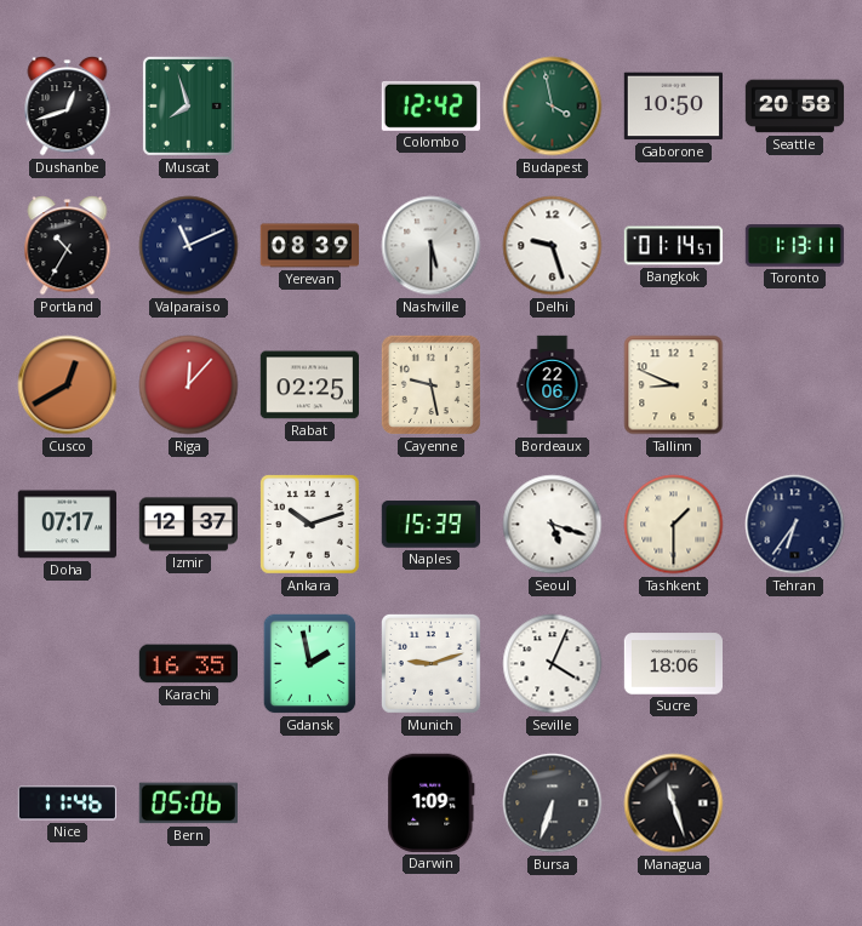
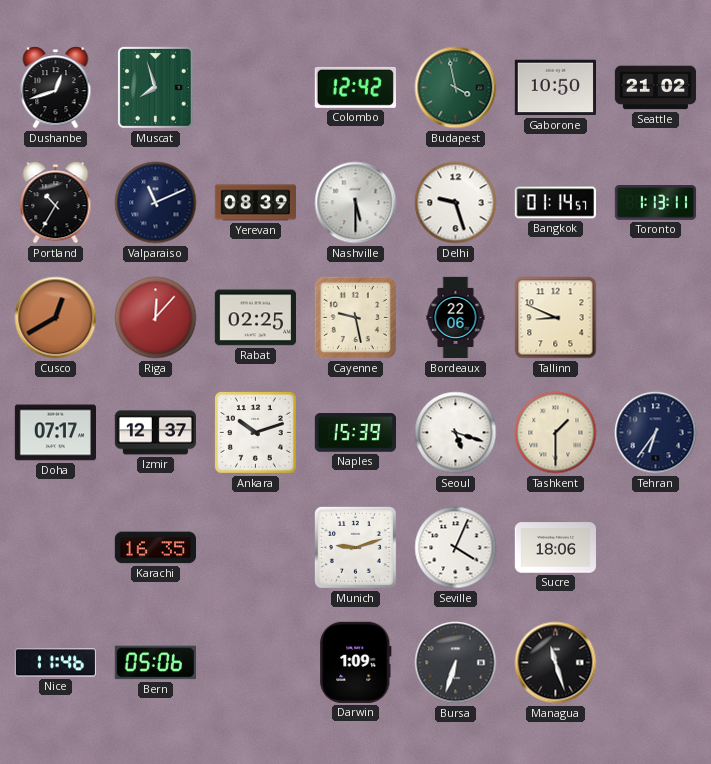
Seattle: 20:58 -> 21:02 (656, 88)
Gdansk: 1:58 -> none (310, 664)
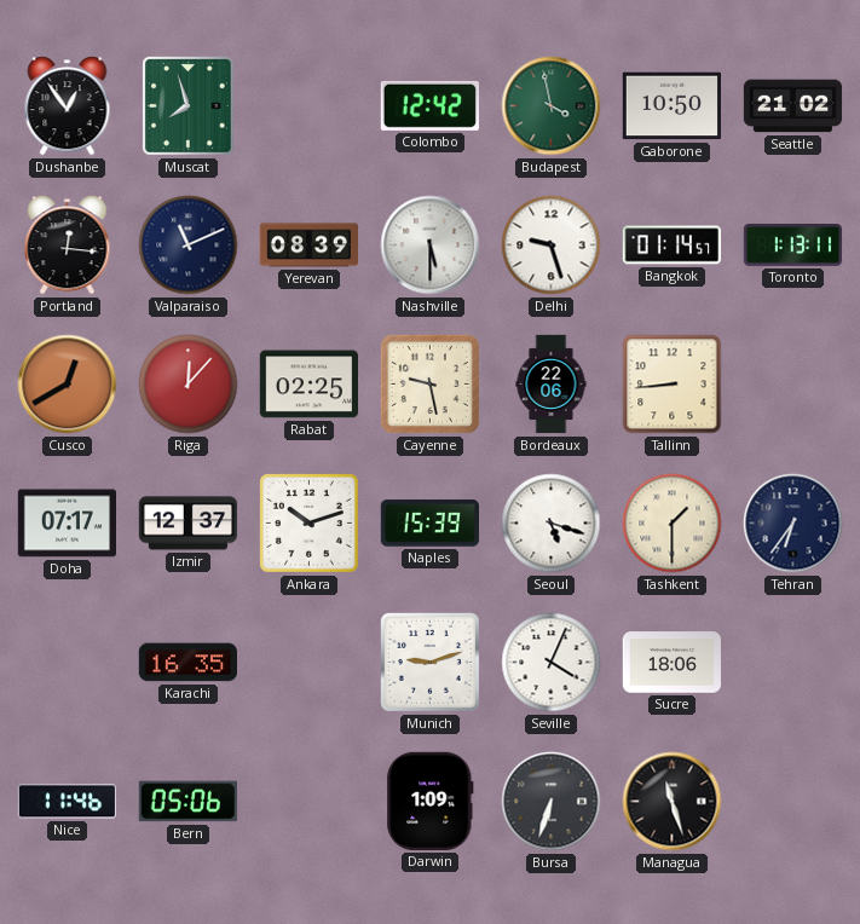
Dushanbe: 12:42 -> 12:54 (68, 106)
Portland: 10:35 -> 12:16 (68, 246)
Tallinn: 8:49 -> 8:44 (673, 385)
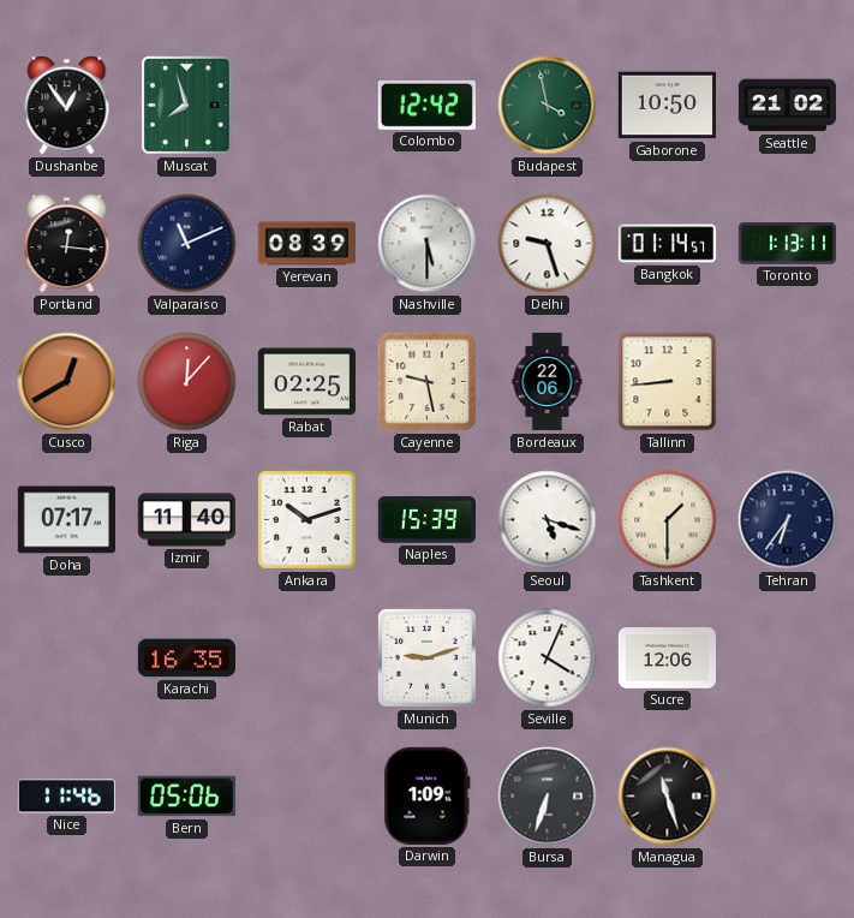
Izmir: 12:37 -> 11:40 (186, 520)
Sucre: 18:06 -> 12:06 (668, 658)
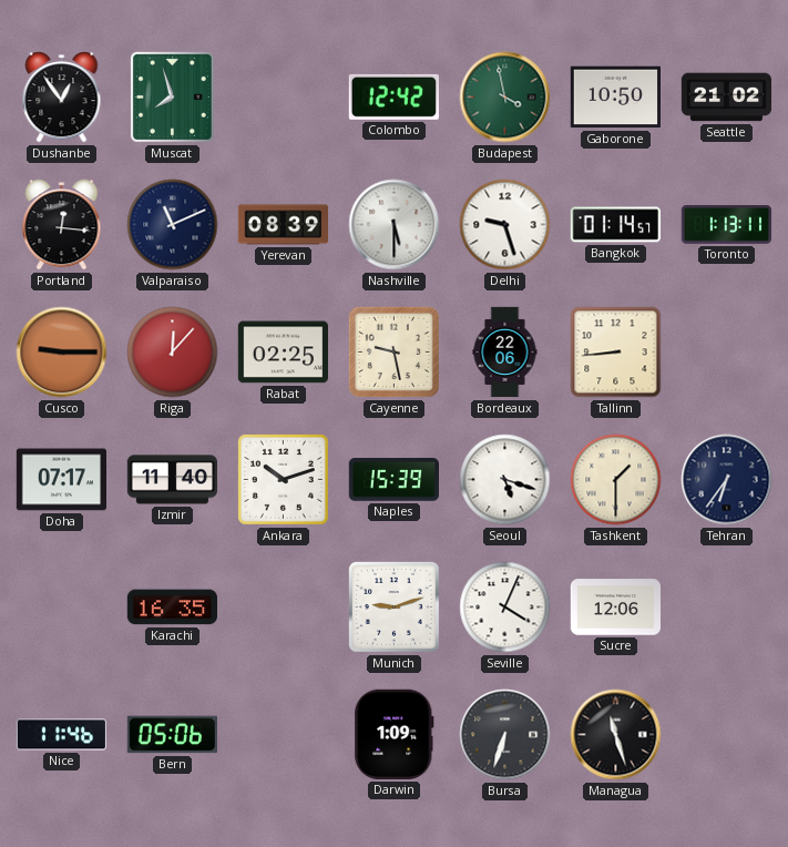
Cusco: 12:40 -> 9:15 (62, 353)
